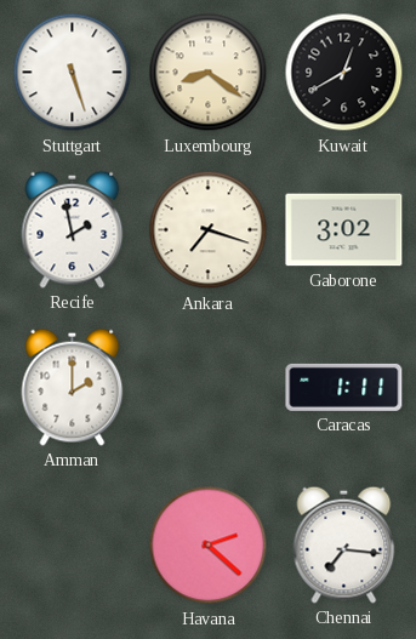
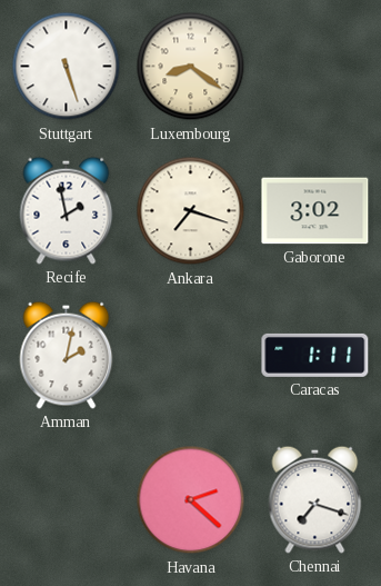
Kuwait: 12:40 -> none (344, 73)
Amman: 2:00 -> 2:02 (67, 355)
Chennai: 7:16 -> 7:18 (315, 499)
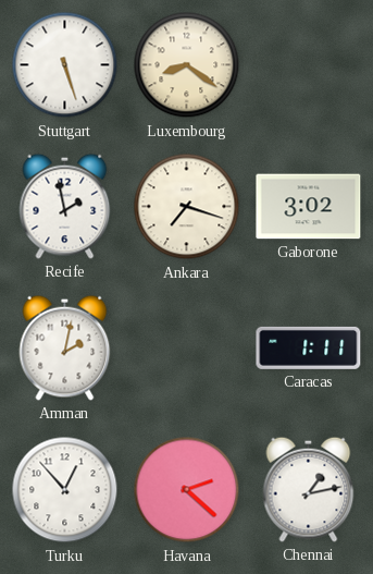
Turku: none -> 12:53 (65, 490)
Chennai: 7:18 -> 1:13 (309, 489)
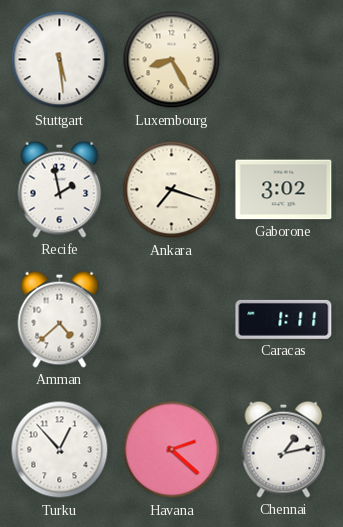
Stuttgart: 5:27 -> 5:29 (60, 60)
Luxembourg: 8:21 -> 8:25 (172, 60)
Amman: 2:02 -> 4:38 (60, 319)
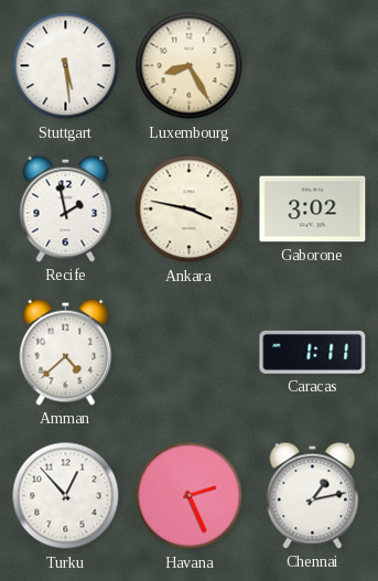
Ankara: 7:18 -> 3:47 (190, 209)
Havana: 2:22 -> 2:26 (190, 496)
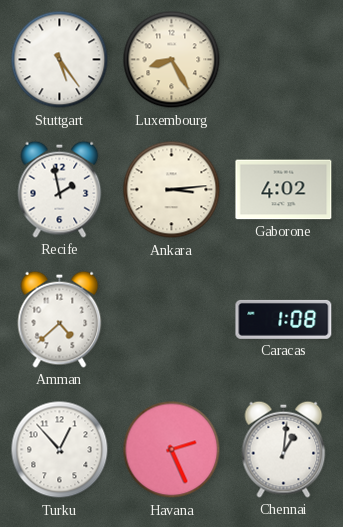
Stuttgart: 5:29 -> 5:24 (60, 60)
Ankara: 3:47 -> 3:14 (172, 190)
Gaborone: 3:02 -> 4:02 (284, 190)
Caracas: 1:11 -> 1:08 (284, 319)
Chennai: 1:13 -> 1:01 (284, 449)
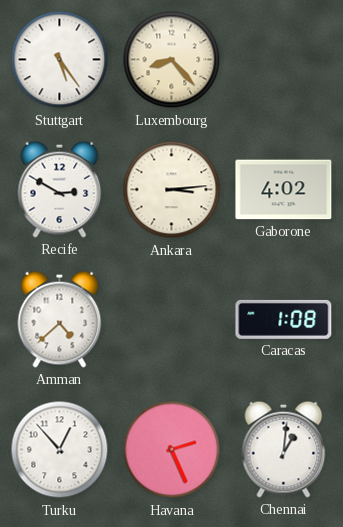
Luxembourg: 8:25 -> 8:23 (172, 60)
Recife: 1:58 -> 2:50 (60, 189)
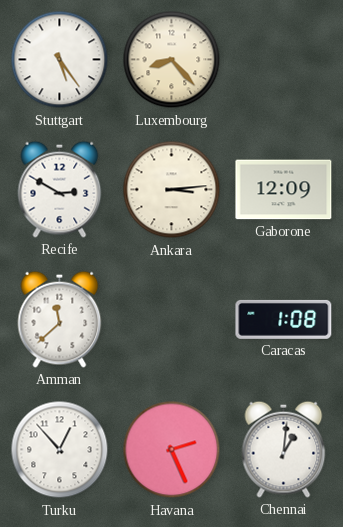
Gaborone: 4:02 -> 12:09 (284, 190)
Amman: 4:38 -> 11:38 (60, 319)
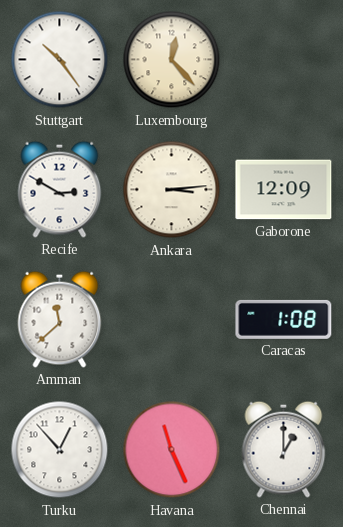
Stuttgart: 5:24 -> 10:24 (60, 60)
Luxembourg: 8:23 -> 12:23 (172, 60)
Havana: 2:26 -> 11:26 (172, 450)
Chennai: 1:01 -> 1:00 (284, 449)
